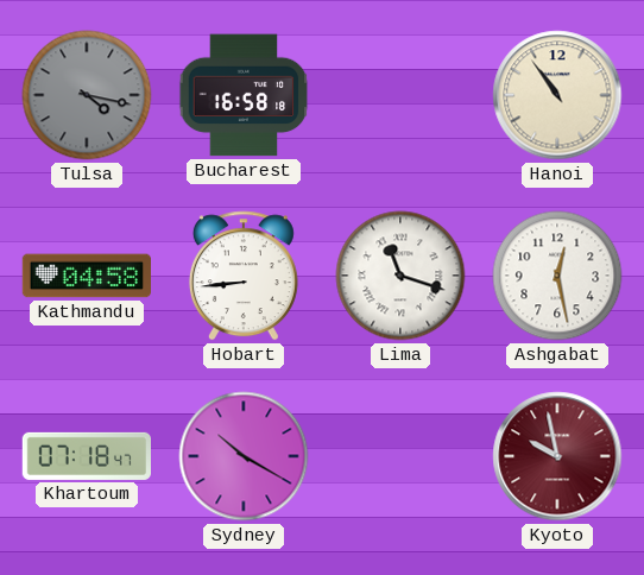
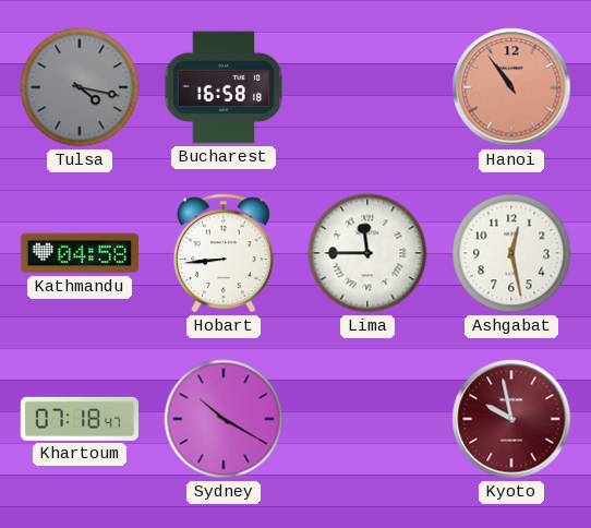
Hanoi dial: cream -> salmon (511, 87)
Lima: 11:18 -> 11:45 (367, 253)
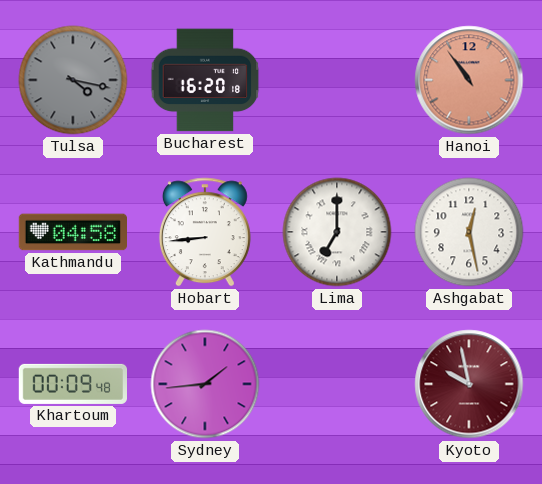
Bucharest: 16:58 -> 16:20 (205, 80)
Lima: 11:45 -> 7:00 (337, 232)
Khartoum: 07:18 -> 00:09 (72, 384)
Sydney: 10:20 -> 1:44 (205, 384)
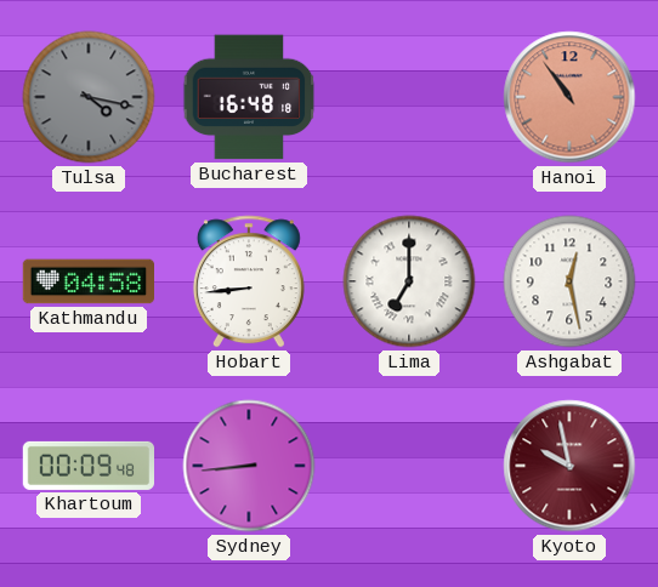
Bucharest: 16:20 -> 16:48 (249, 97)
Sydney: 1:44 -> 8:44 (249, 466)
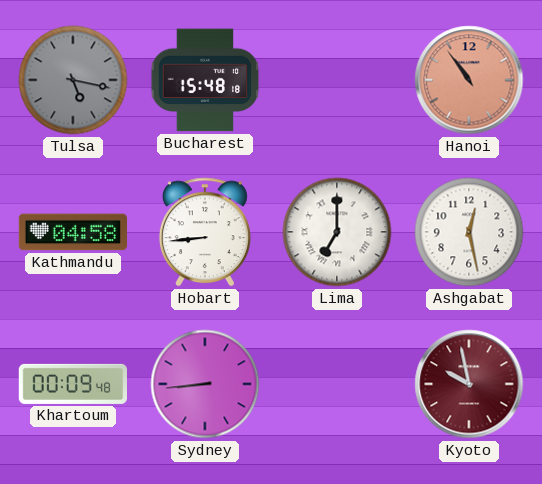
Tulsa: 4:17 -> 5:17 (73, 80)
Bucharest: 16:48 -> 15:48 (205, 80)
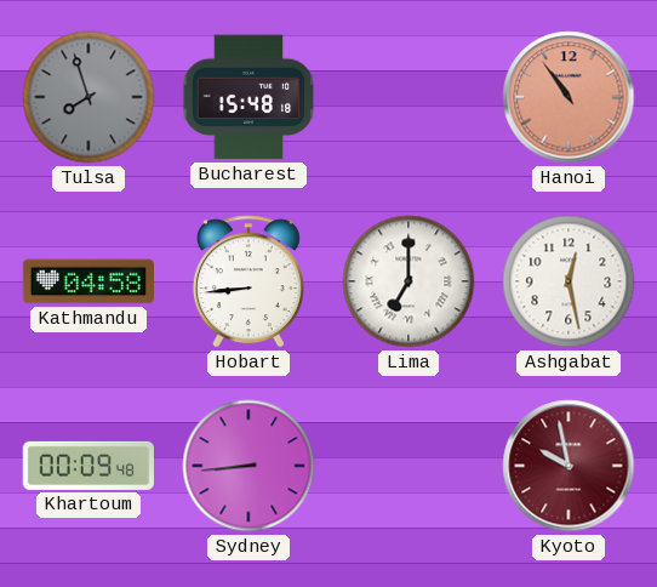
Tulsa: 5:17 -> 7:57 (88, 97)
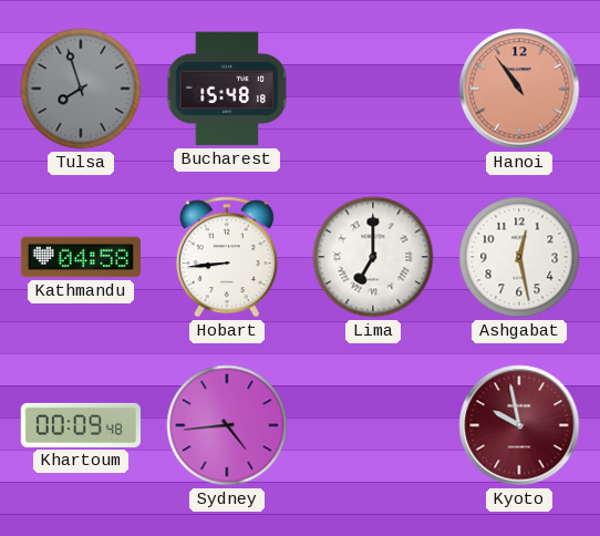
Sydney: 8:44 -> 4:44 (227, 425)
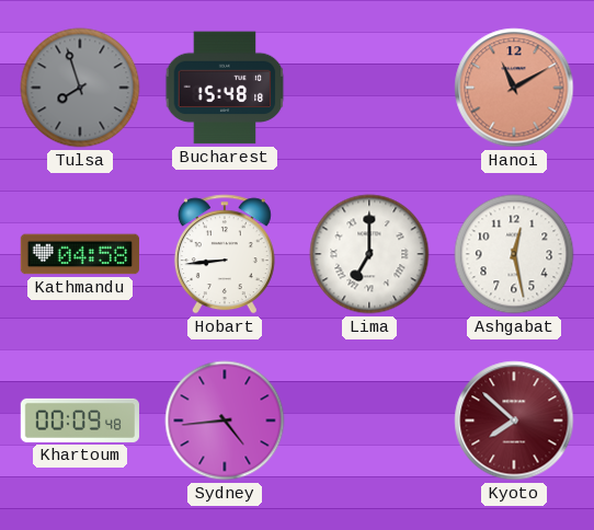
Hanoi: 10:54 -> 11:10 (514, 88)
Kyoto: 9:58 -> 7:52 (514, 420)
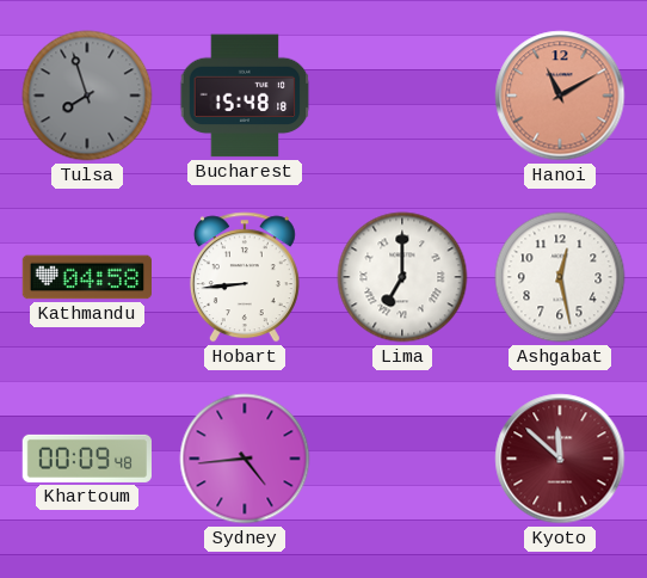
Kyoto: 7:52 -> 11:52 (560, 459)
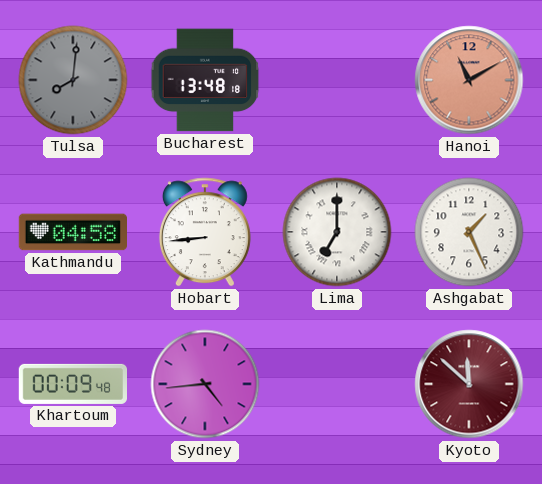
Tulsa: 7:57 -> 8:01 (73, 80)
Bucharest: 15:48 -> 13:48 (205, 80)
Ashgabat: 12:28 -> 1:26 (469, 232)
